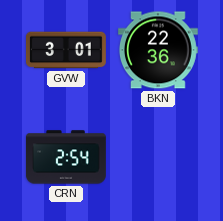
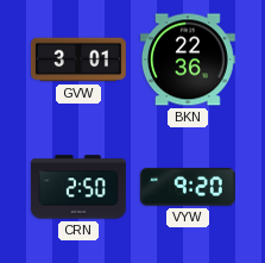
CRN: 2:54 -> 2:50 (80, 187)
VYW: none -> 9:20 (188, 187)
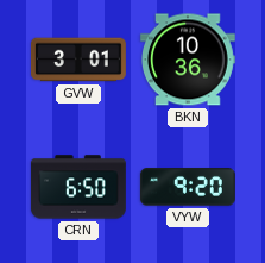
BKN: 22:36 -> 10:36 (188, 60)
CRN: 2:50 -> 6:50 (80, 187)
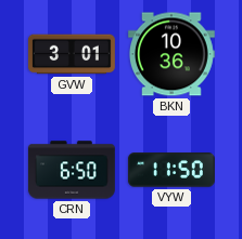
VYW: 9:20 -> 11:50 (171, 170)
